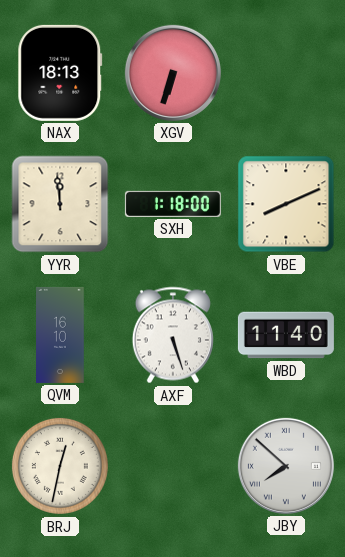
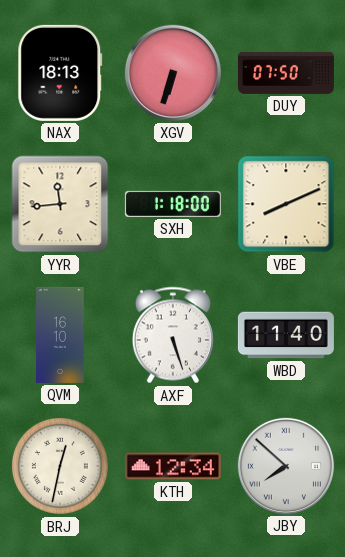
DUY: none -> 07:50 (286, 73)
YYR: 11:59 -> 11:44 (60, 204)
KTH: none -> 12:34 (173, 466)
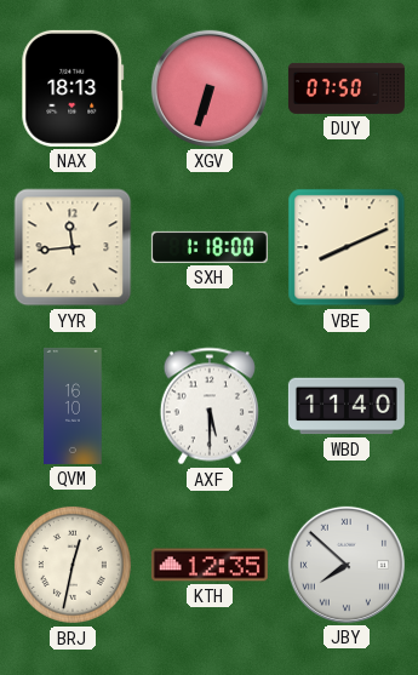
AXF: 5:27 -> 5:30 (210, 406)
KTH: 12:34 -> 12:35 (210, 565)
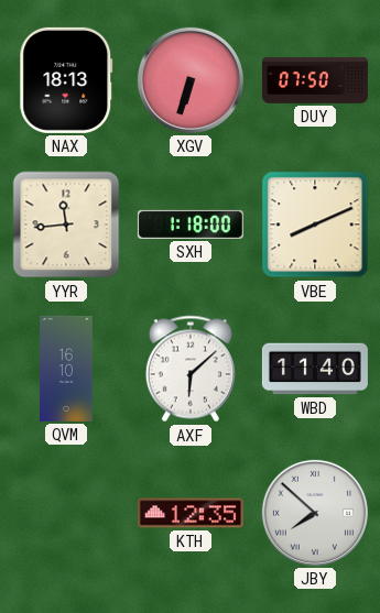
AXF: 5:30 -> 6:08 (191, 369)
BRJ: 12:32 -> none (73, 565)
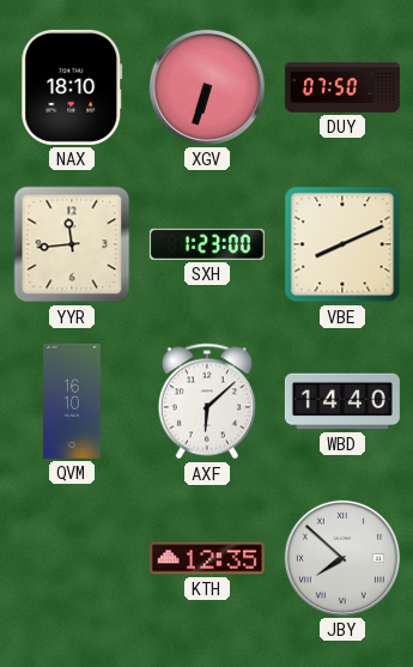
NAX: 18:13 -> 18:10 (72, 87)
SXH: 1:18 -> 1:23 (207, 244)
WBD: 11:40 -> 14:40 (342, 401)
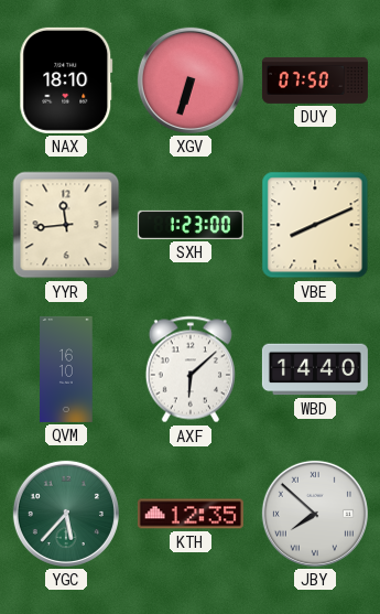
YGC: none -> 5:37 (66, 514)
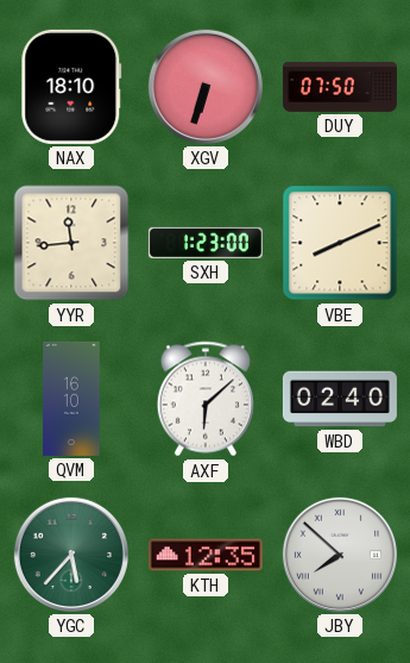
WBD: 14:40 -> 02:40 (340, 399)
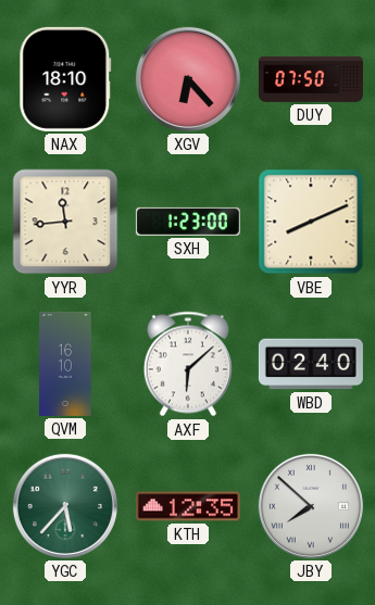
XGV: 6:33 -> 6:23 (188, 79)
